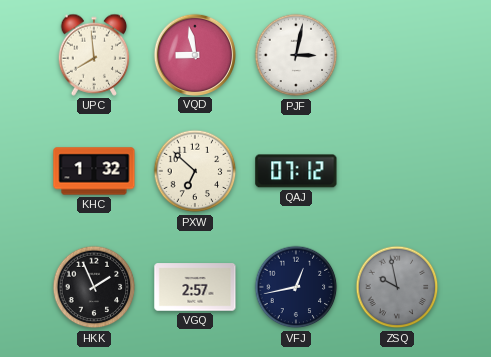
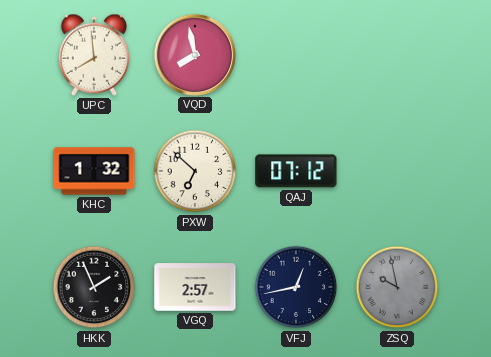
VQD: 8:58 -> 7:58 (194, 54)
PJF: 3:02 -> none (296, 55)
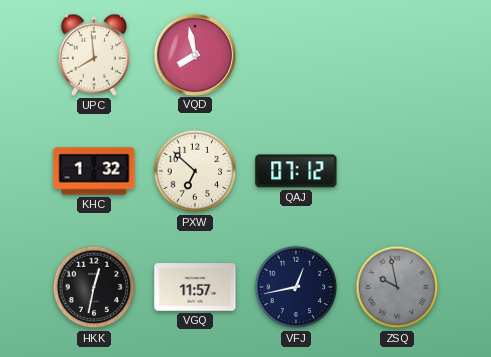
HKK: 1:56 -> 12:32 (94, 287)
VGQ: 2:57 -> 11:57 (195, 287)
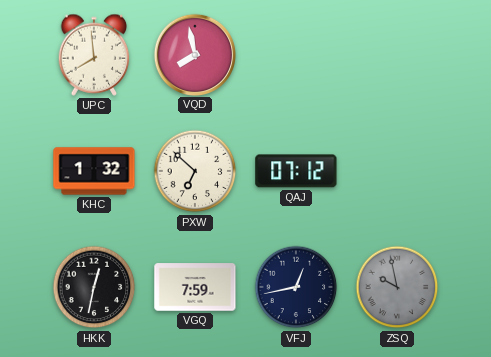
VGQ: 11:57 -> 7:59 (195, 287)
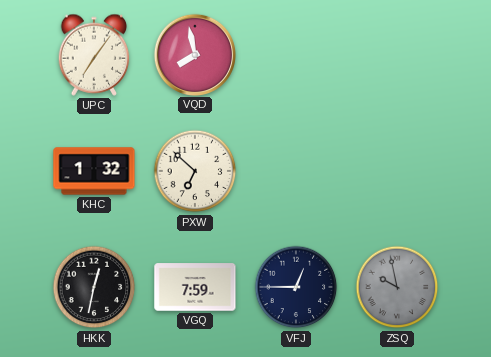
UPC: 7:59 -> 7:06 (94, 55)
QAJ: 07:12 -> none (296, 171)
VFJ: 12:43 -> 12:45 (296, 287)
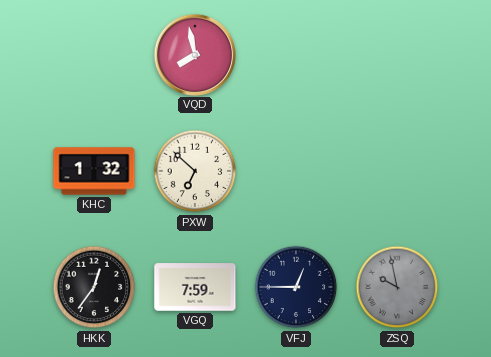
UPC: 7:06 -> none (94, 55)
HKK: 12:32 -> 12:36 (94, 287)
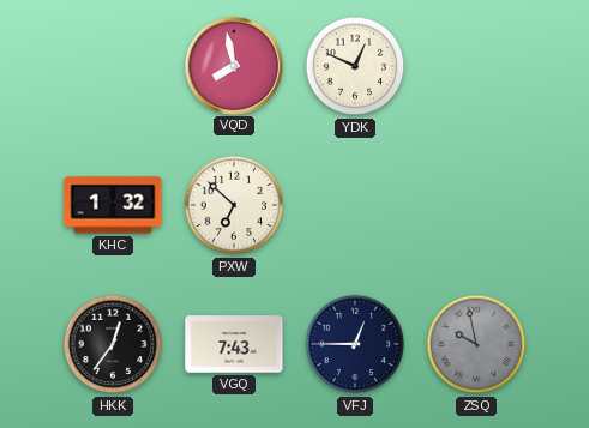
YDK: none -> 12:49 (355, 66)
VGQ: 7:59 -> 7:43 (234, 344)
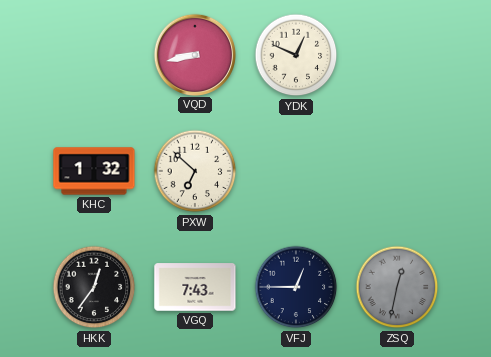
VQD: 7:58 -> 8:43 (194, 54)
ZSQ: 9:58 -> 12:32 (397, 287)
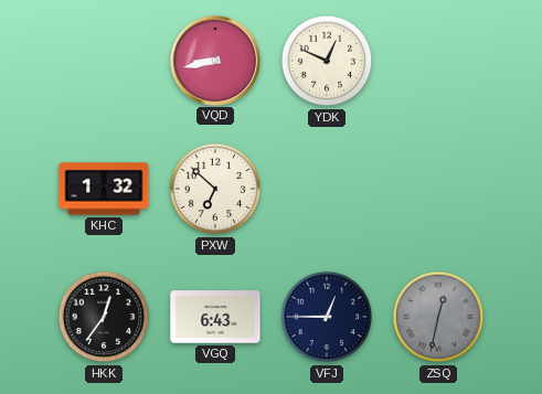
VGQ: 7:43 -> 6:43 (215, 317)
